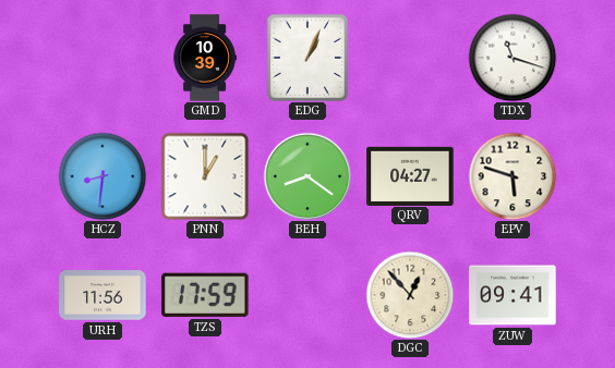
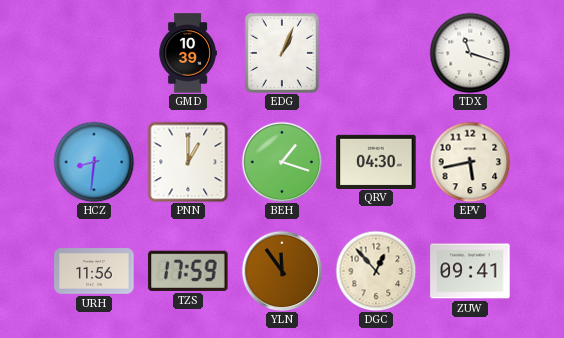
BEH: 8:21 -> 1:18 (282, 162)
QRV: 04:27 -> 04:30 (376, 161)
EPV: 5:48 -> 5:43 (470, 162)
YLN: none -> 11:54 (282, 271)
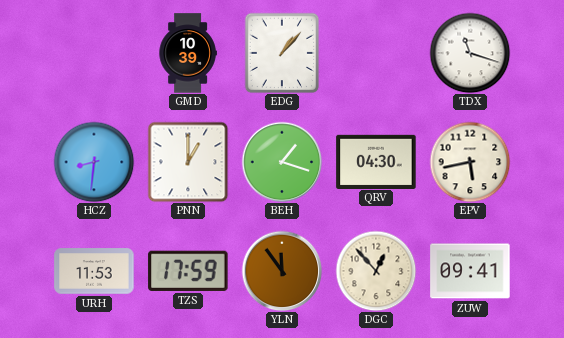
EDG: 1:04 -> 1:07 (282, 53)
URH: 11:56 -> 11:53 (94, 271)
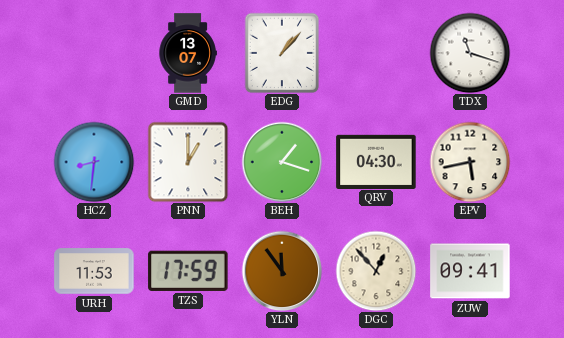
GMD: 10:39 -> 13:07 (188, 53)
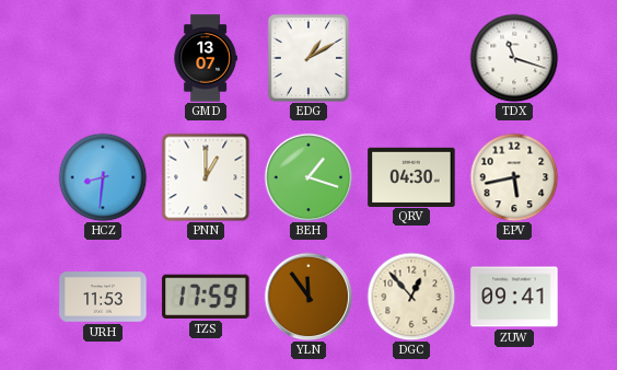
EDG: 1:07 -> 1:10 (308, 58)
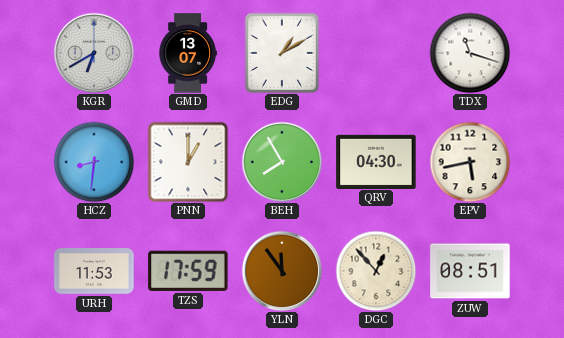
KGR: none -> 6:40 (94, 53)
BEH: 1:18 -> 7:55 (282, 162)
ZUW: 09:41 -> 08:51 (470, 271)
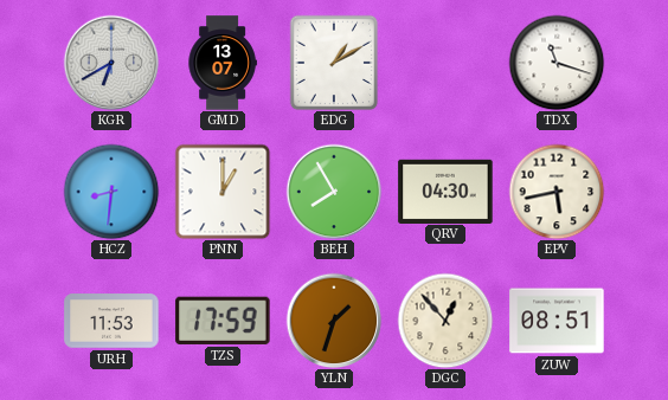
YLN: 11:54 -> 1:33 (334, 321)
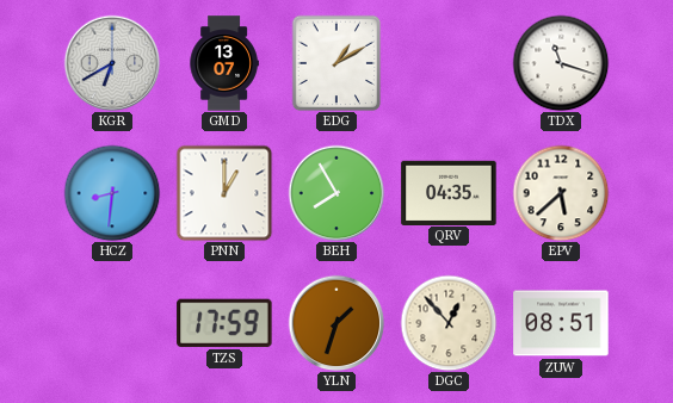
QRV: 04:30 -> 04:35 (449, 192)
EPV: 5:43 -> 5:38 (561, 193)
URH: 11:53 -> none (111, 321)
